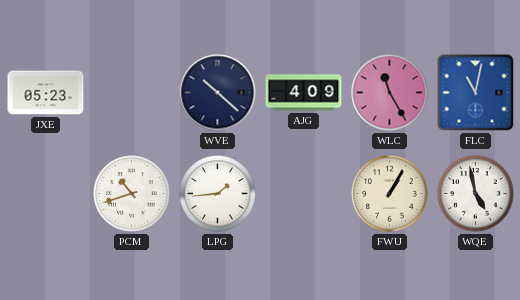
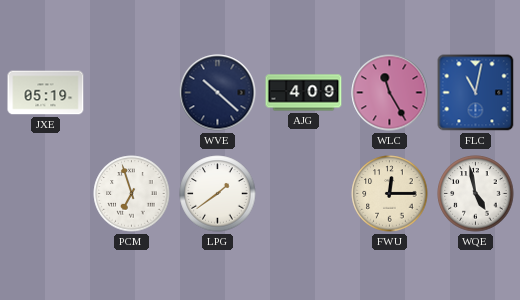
JXE: 05:23 -> 05:19 (46, 93)
PCM: 10:42 -> 6:57 (132, 194)
LPG: 1:44 -> 1:39 (218, 194)
FWU: 1:05 -> 12:15 (390, 194)
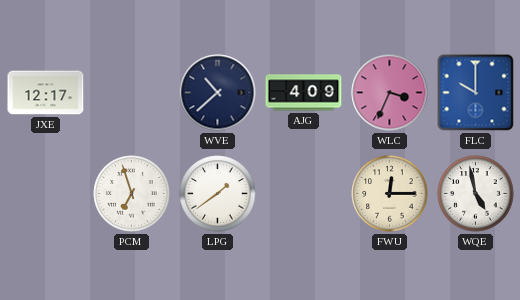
JXE: 05:19 -> 12:17 (46, 93)
WVE: 10:22 -> 10:38 (218, 93)
WLC: 11:25 -> 3:34 (390, 93)
FLC: 11:02 -> 10:00 (476, 93)
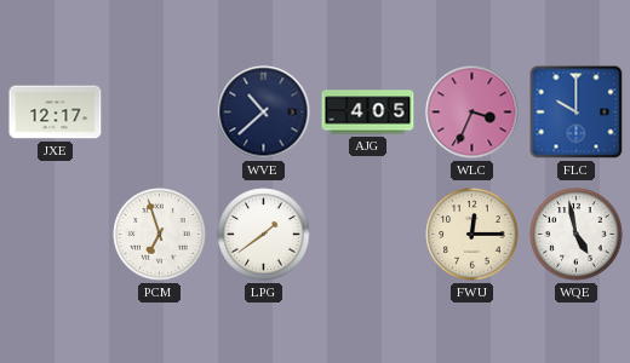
AJG: 4:09 -> 4:05 (368, 113)
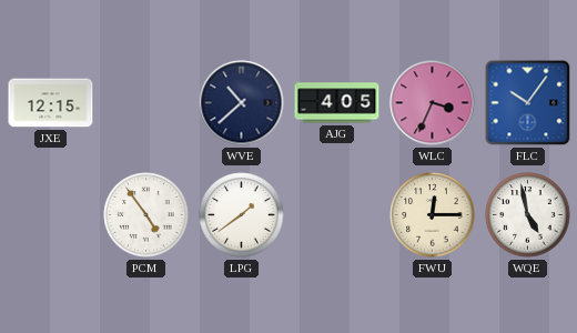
JXE: 12:17 -> 12:15 (51, 103)
FLC: 10:00 -> 10:06 (528, 103)
PCM: 6:57 -> 4:54 (146, 215)
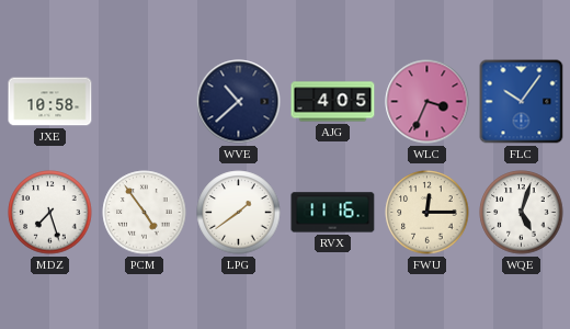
JXE: 12:15 -> 10:58 (50, 102)
MDZ: none -> 7:27 (50, 213)
RVX: none -> 11:16 (333, 213)
WQE: 4:58 -> 5:03 (522, 213)
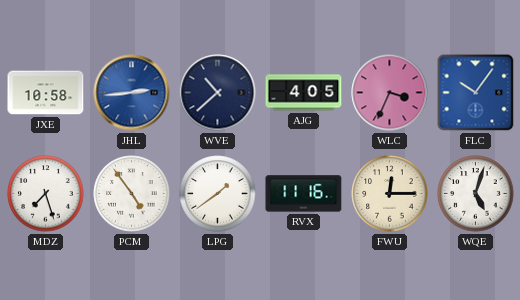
JHL: none -> 2:44 (132, 93)
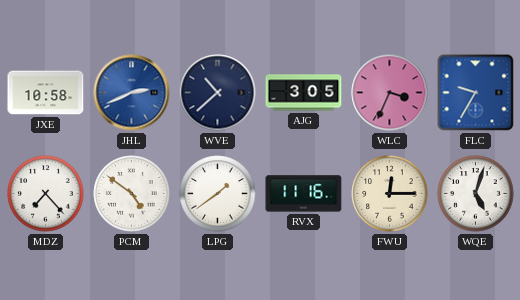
JHL: 2:44 -> 2:41 (132, 93)
AJG: 4:05 -> 3:05 (304, 93)
FLC: 10:06 -> 9:35 (476, 93)
MDZ: 7:27 -> 7:23 (46, 194)
PCM: 4:54 -> 4:51 (132, 194)
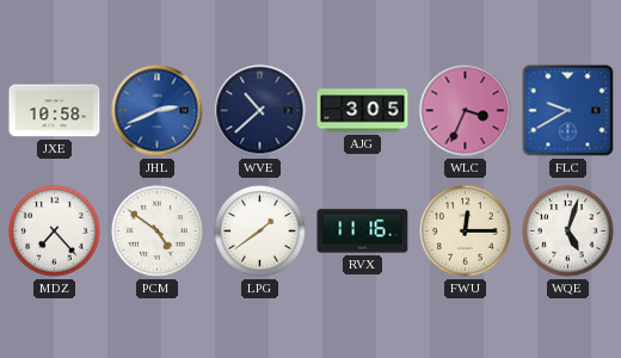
FLC: 9:35 -> 9:40 (568, 111)
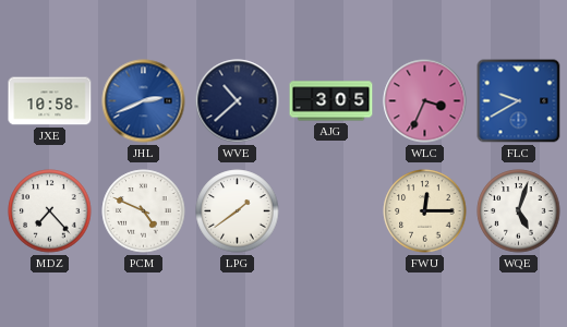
PCM: 4:51 -> 4:49 (144, 211)
RVX: 11:16 -> none (363, 232)
